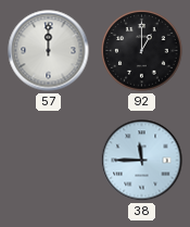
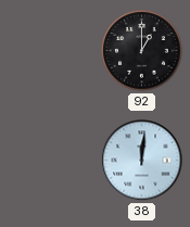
57: 12:00 -> none (49, 51)
38: 11:45 -> 12:01 (142, 161)
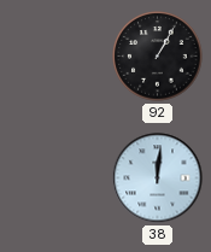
92: 1:00 -> 1:05 (158, 57)
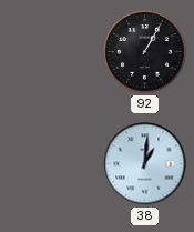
38: 12:01 -> 1:01 (145, 164)
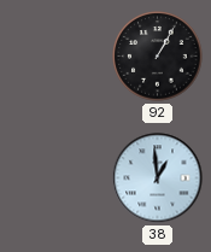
38: 1:01 -> 12:59 (158, 178)
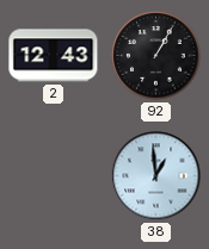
2: none -> 12:43 (54, 56)
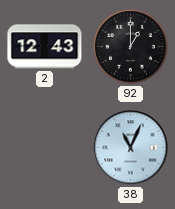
92: 1:05 -> 1:00 (131, 47)
38: 12:59 -> 11:04 (131, 148)
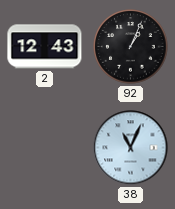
92: 1:00 -> 1:04 (131, 47)
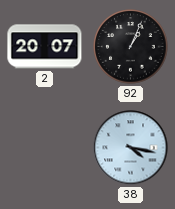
2: 12:43 -> 20:07 (45, 47)
38: 11:04 -> 4:17 (131, 148)
